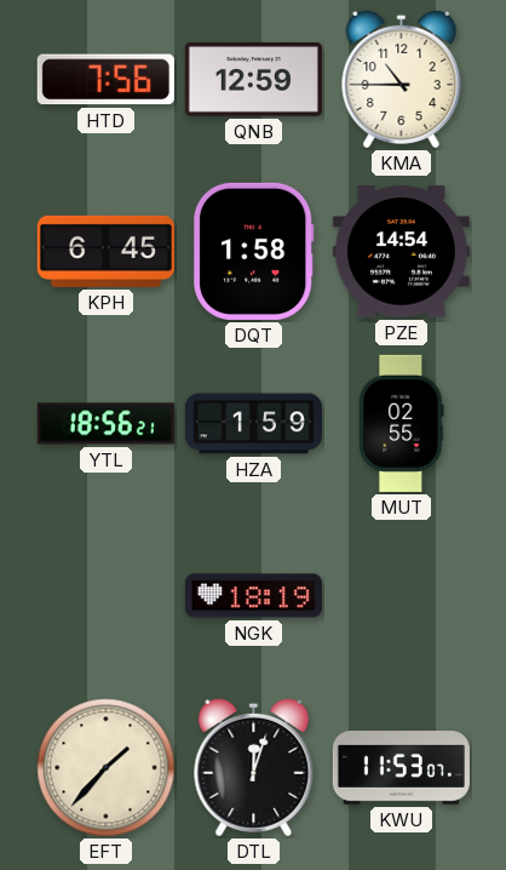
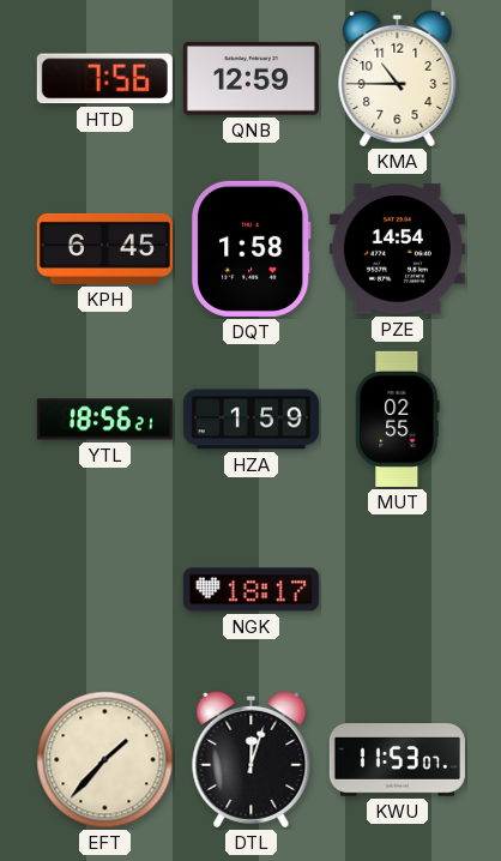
NGK: 18:19 -> 18:17 (251, 590)
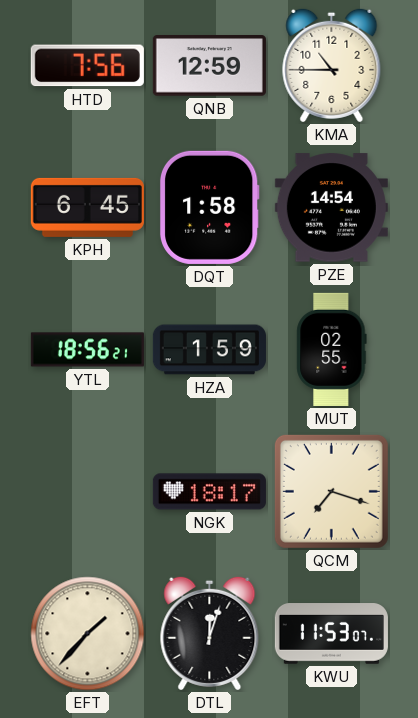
QCM: none -> 7:18 (331, 491)
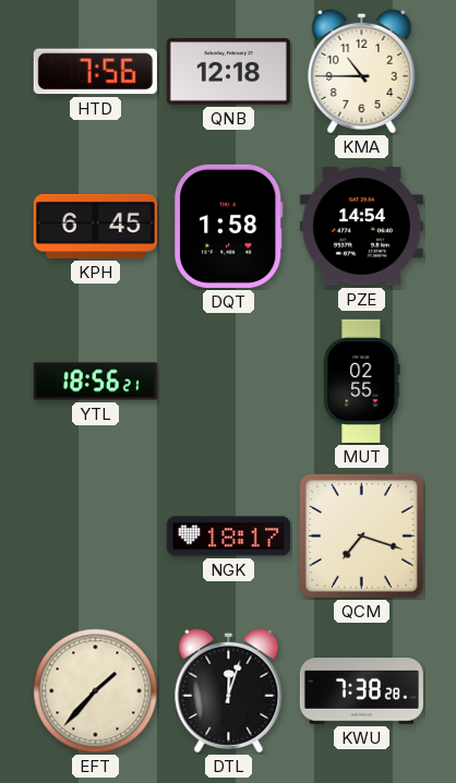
QNB: 12:59 -> 12:18 (228, 72)
HZA: 1:59 -> none (209, 350)
KWU: 11:53 -> 7:38 (361, 691)
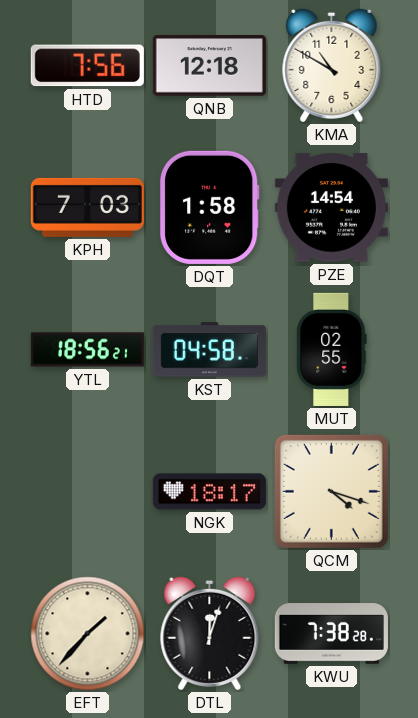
KMA: 10:45 -> 10:50 (332, 65)
KPH: 6:45 -> 7:03 (87, 207)
KST: none -> 04:58 (209, 350)
QCM: 7:18 -> 4:18 (331, 491)
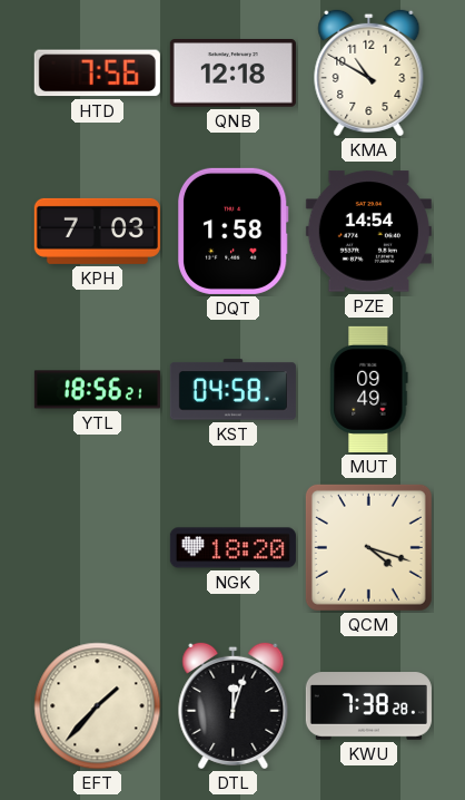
MUT: 02:55 -> 09:49 (369, 389)
NGK: 18:17 -> 18:20 (233, 548)
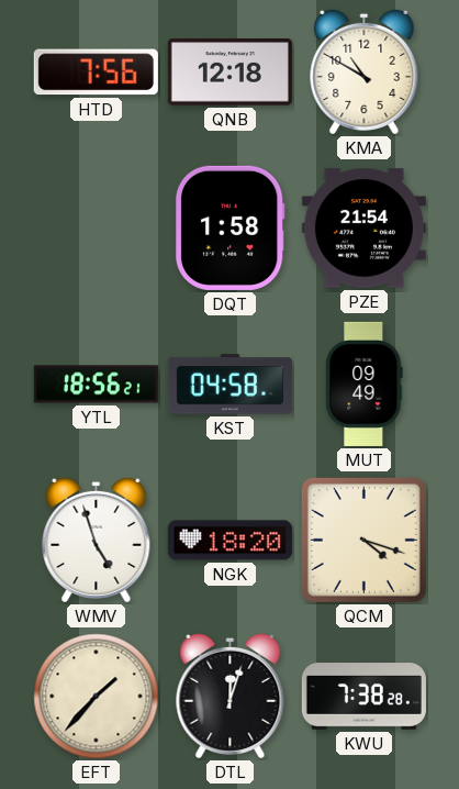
KPH: 7:03 -> none (97, 231)
PZE: 14:54 -> 21:54 (363, 229)
WMV: none -> 4:57 (97, 540)
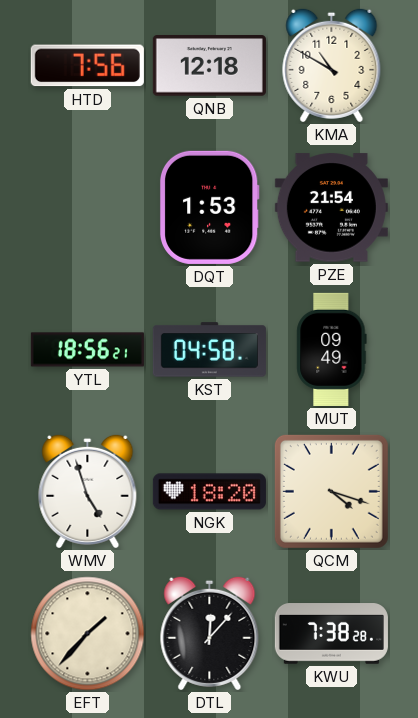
DQT: 1:58 -> 1:53 (209, 207)
DTL: 12:03 -> 12:07 (210, 633)
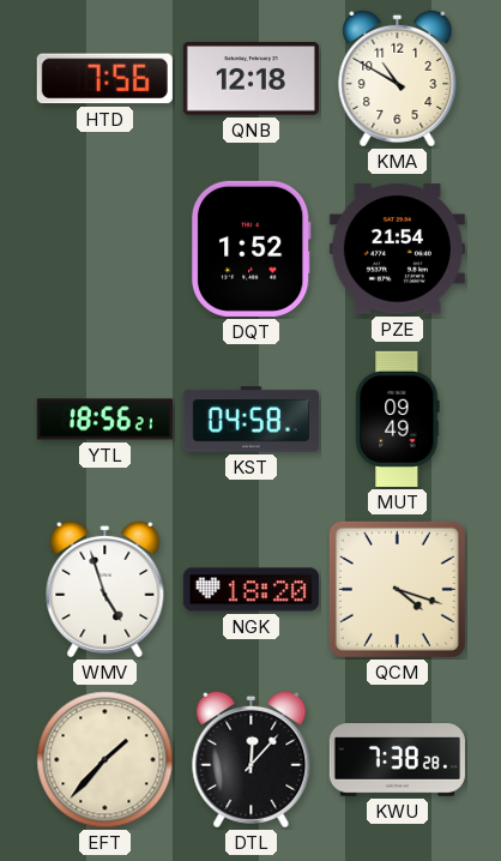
DQT: 1:53 -> 1:52 (251, 248)
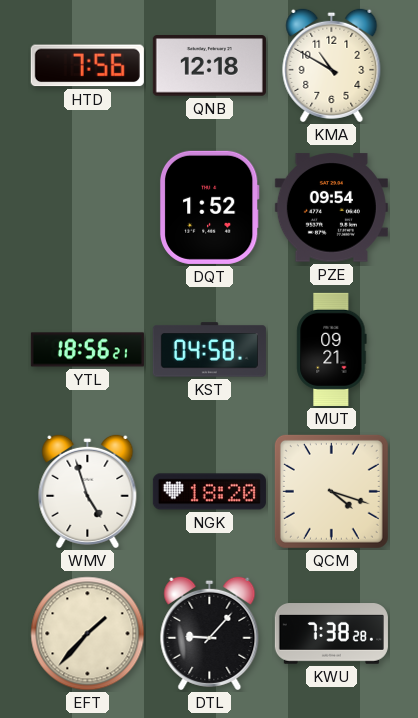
PZE: 21:54 -> 09:54 (331, 208)
MUT: 09:49 -> 09:21 (332, 349)
DTL: 12:07 -> 9:07 (210, 633)
